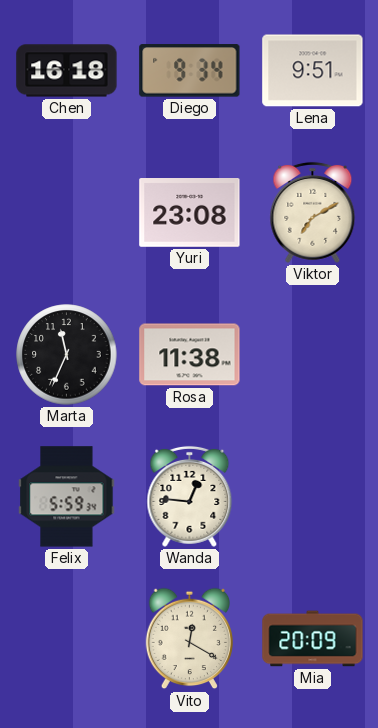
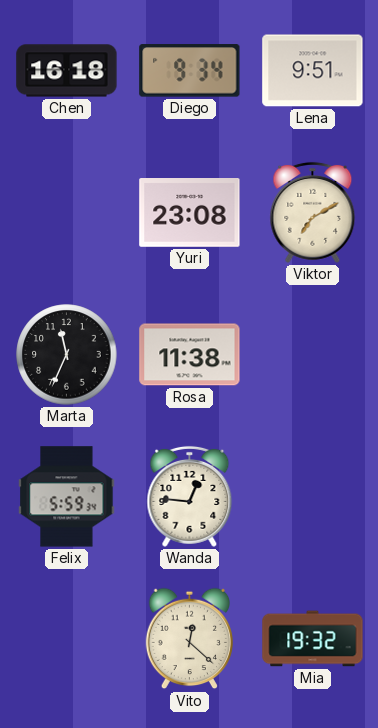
Vito: 12:20 -> 12:22 (189, 639)
Mia: 20:09 -> 19:32 (313, 639)
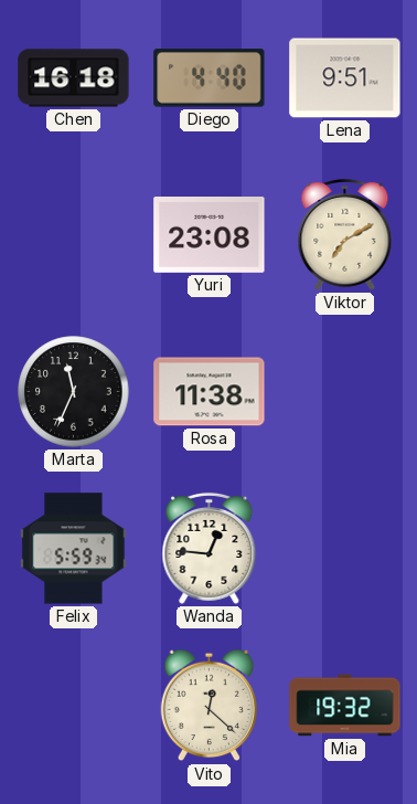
Diego: 9:34 -> 4:40 (210, 78)
